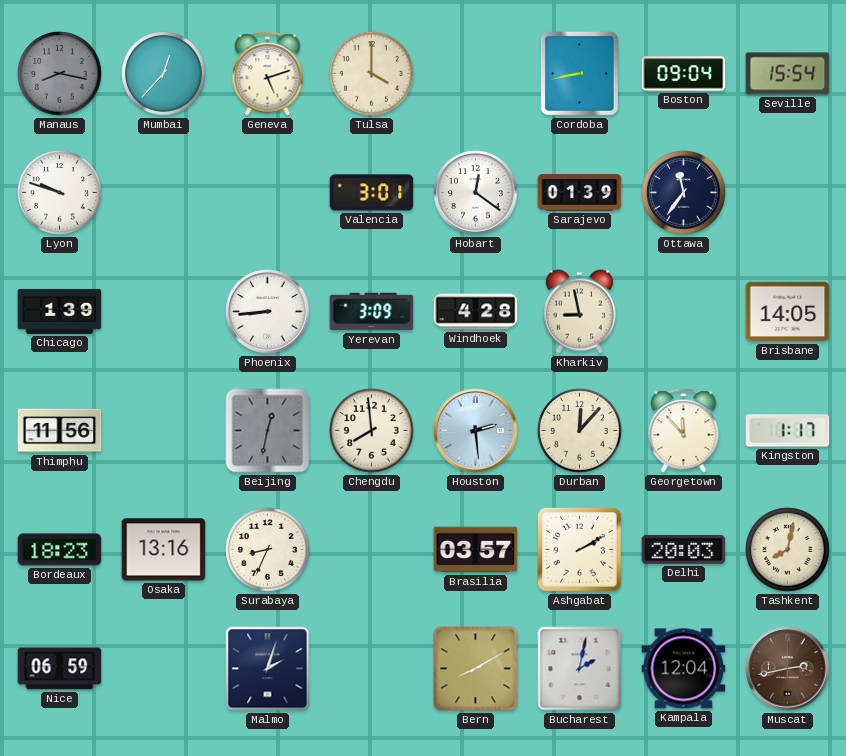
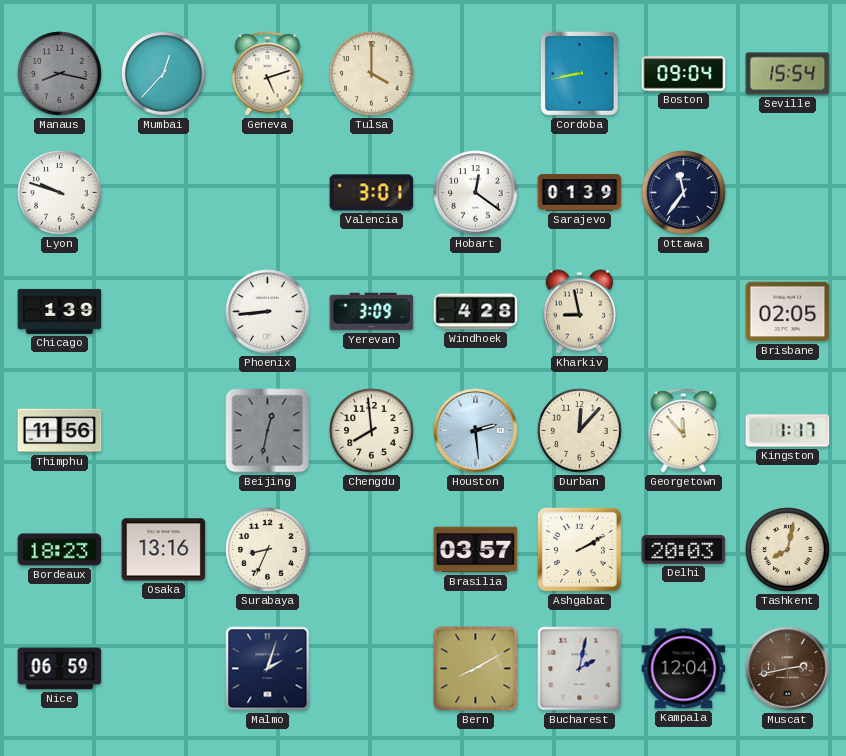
Brisbane: 14:05 -> 02:05 (788, 312)
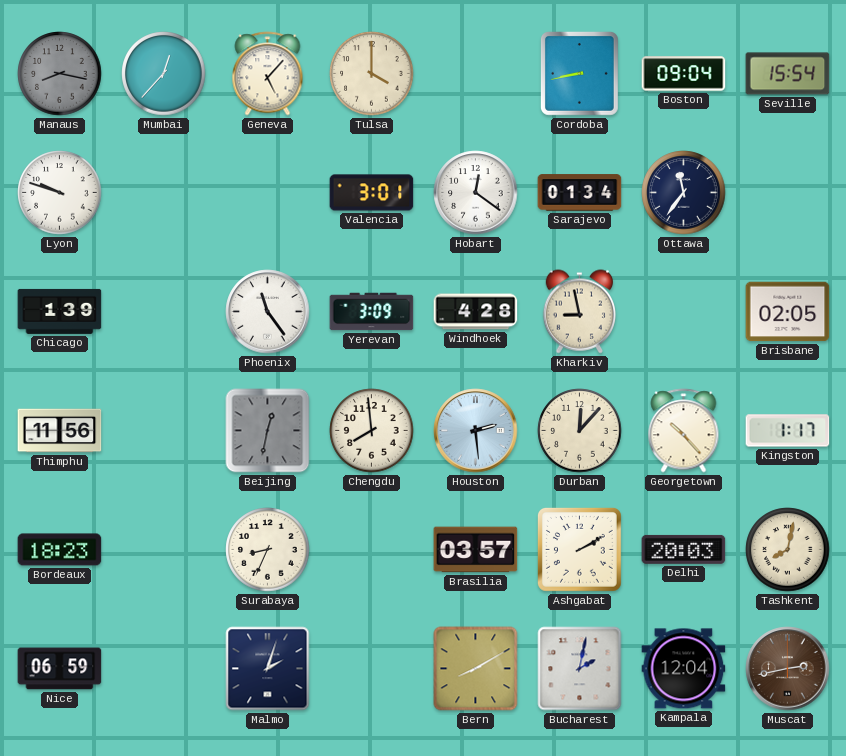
Geneva: 5:12 -> 5:07 (268, 74)
Sarajevo: 01:39 -> 01:34 (580, 193)
Phoenix: 8:44 -> 11:24 (268, 312)
Georgetown: 11:53 -> 10:23 (684, 431)
Osaka: 13:16 -> none (164, 550)
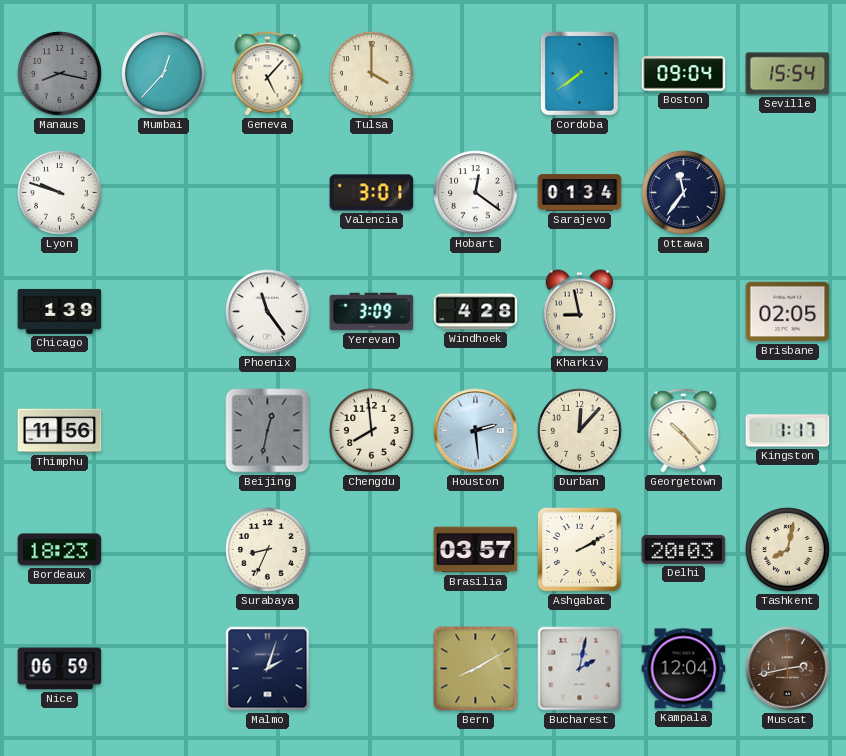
Cordoba: 8:43 -> 7:39 (579, 73)
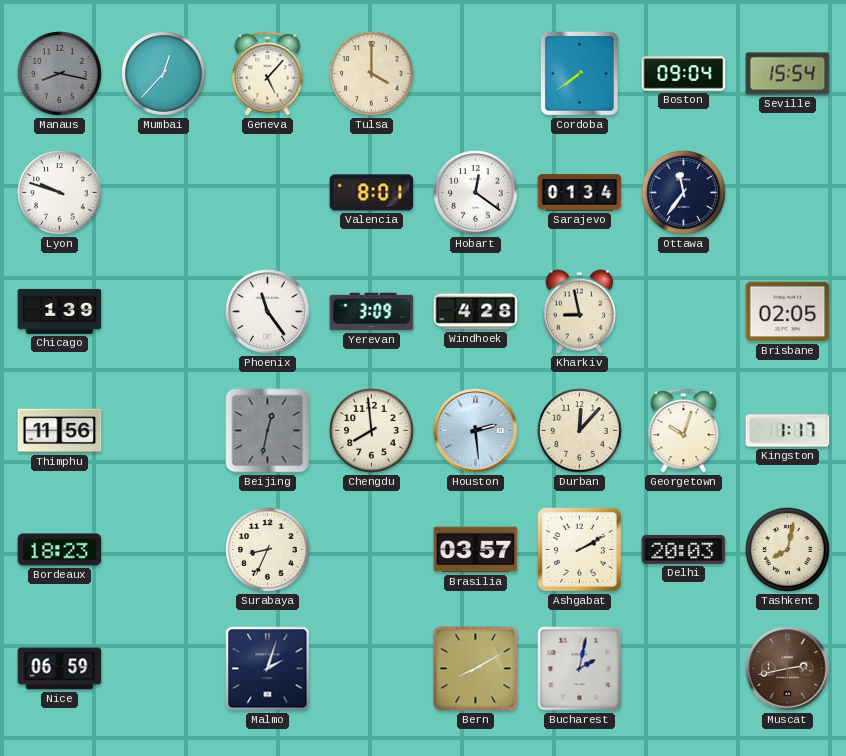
Valencia: 3:01 -> 8:01 (372, 193)
Georgetown: 10:23 -> 10:03 (684, 431)
Kampala: 12:04 -> none (684, 669)
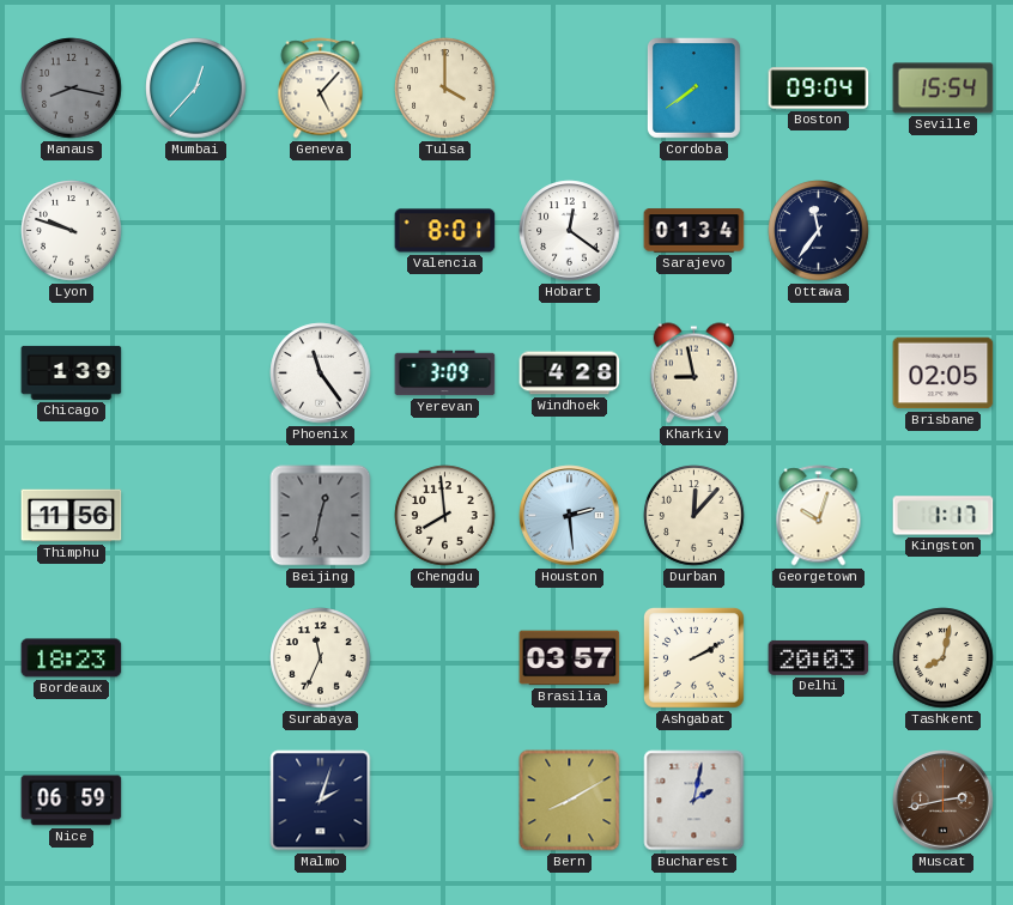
Surabaya: 8:34 -> 11:34 (321, 658)
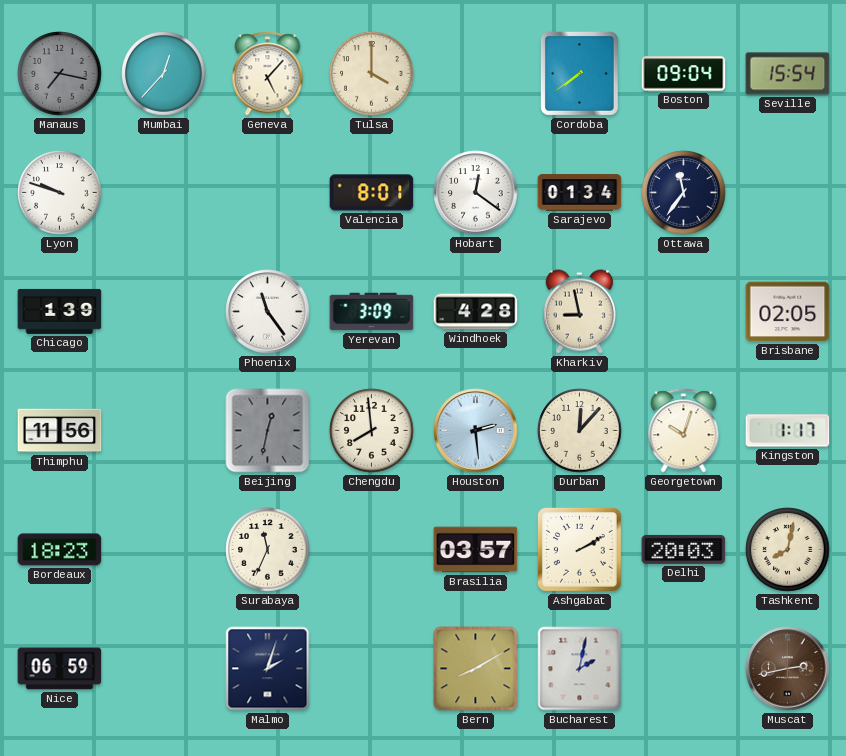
Manaus: 8:17 -> 7:17 (60, 74)
